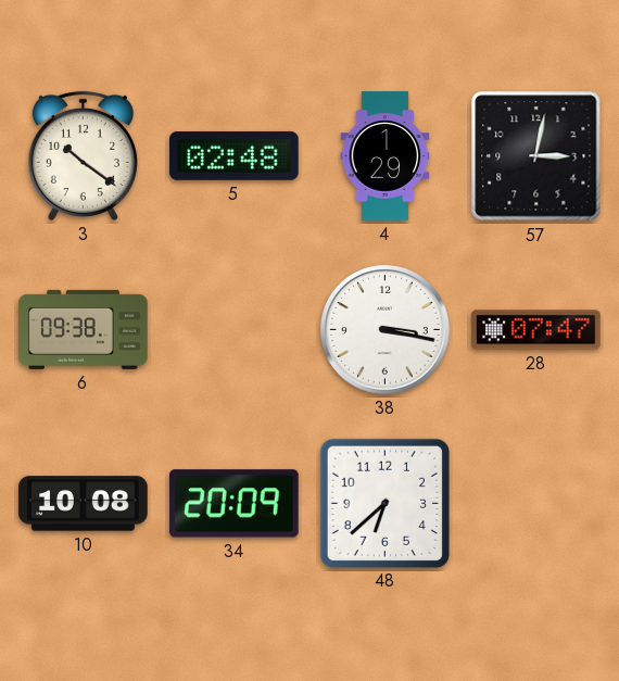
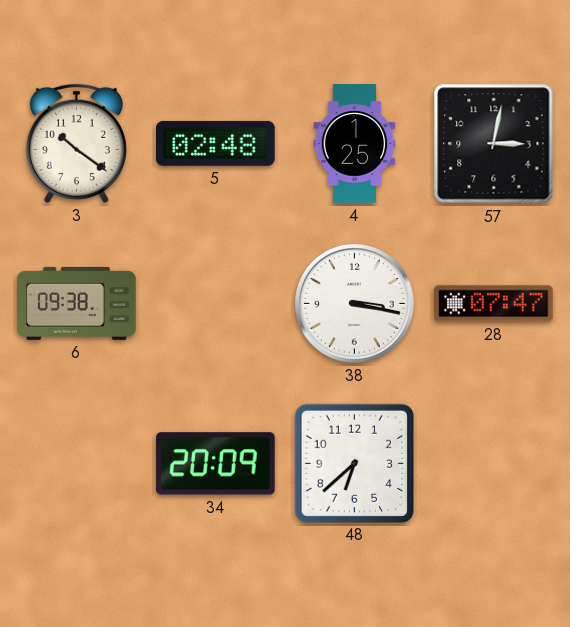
4: 1:29 -> 1:25 (355, 144)
10: 10:08 -> none (84, 504)
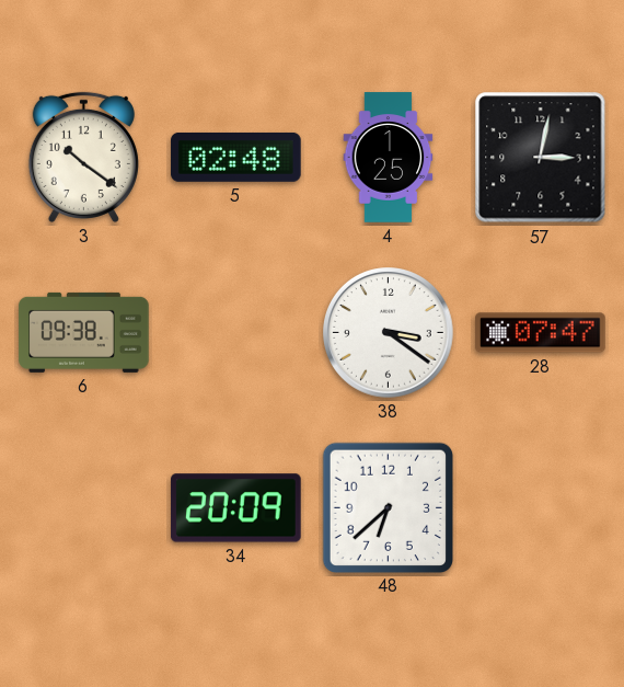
38: 3:17 -> 3:21 (389, 333)
